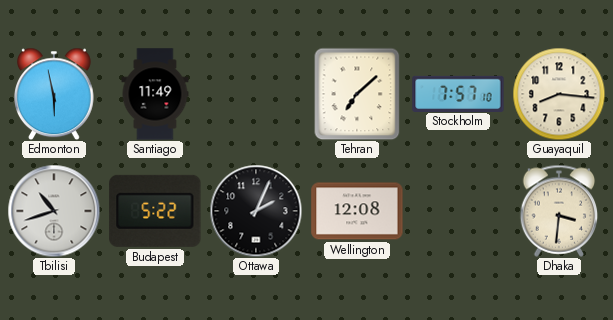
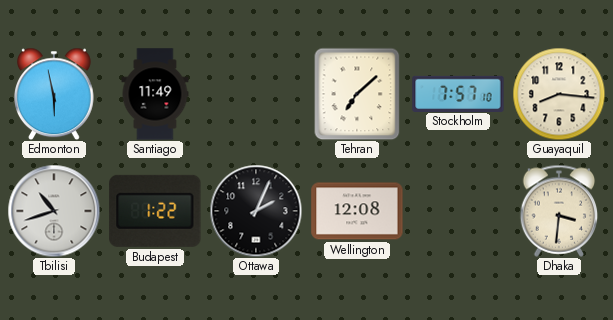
Budapest: 5:22 -> 1:22 (155, 211)
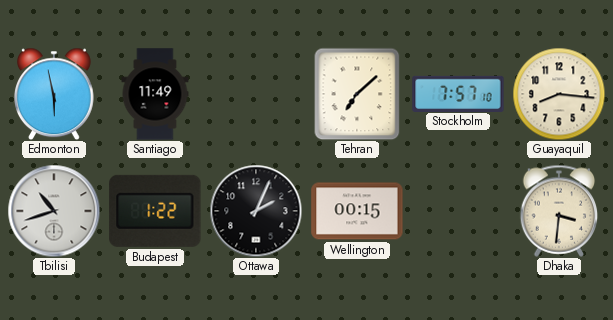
Wellington: 12:08 -> 00:15 (357, 211)
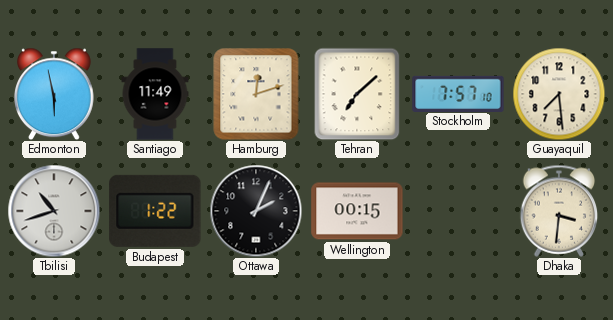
Hamburg: none -> 12:12 (256, 94)
Guayaquil: 8:16 -> 7:29 (559, 94)
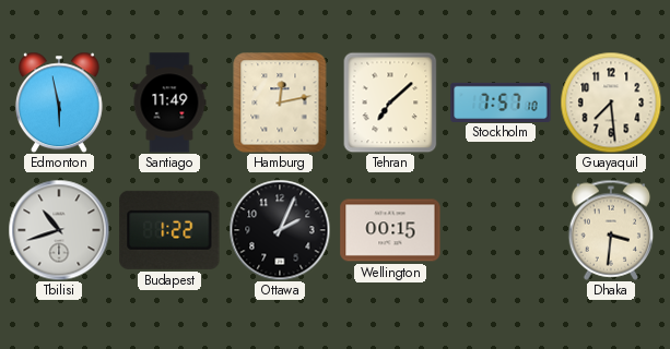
Hamburg: 12:12 -> 12:13 (280, 103)
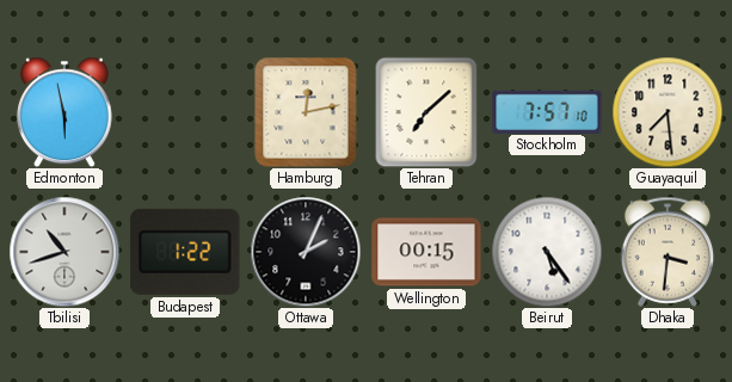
Santiago: 11:49 -> none (169, 103)
Beirut: none -> 5:24 (547, 252)
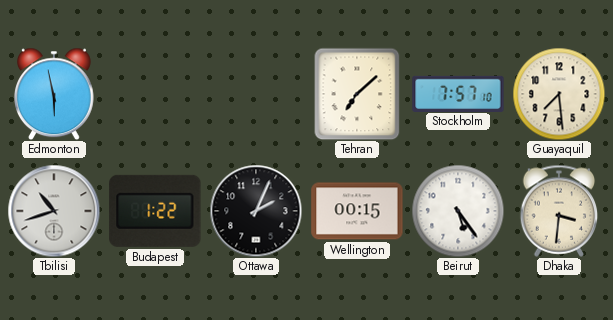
Hamburg: 12:13 -> none (306, 112)
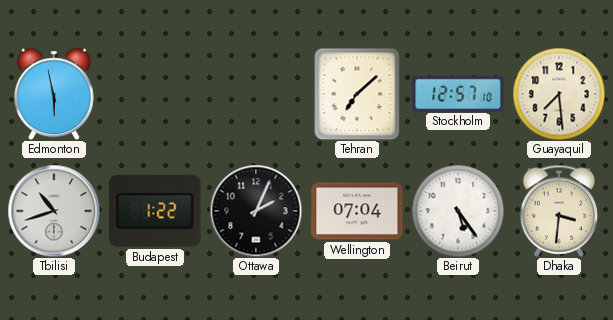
Stockholm: 7:57 -> 12:57 (458, 93)
Wellington: 00:15 -> 07:04 (357, 211)
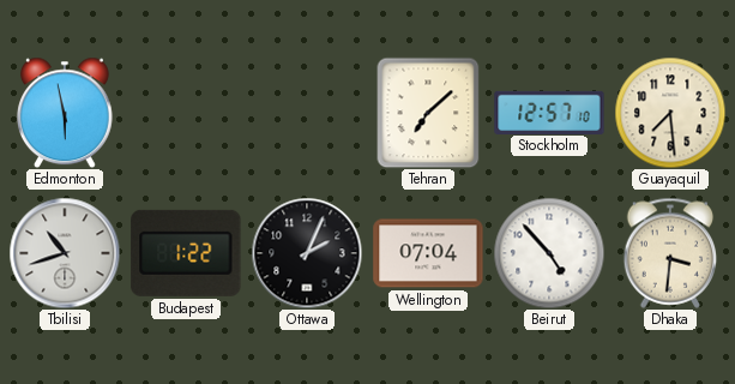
Beirut: 5:24 -> 4:53 (549, 253)
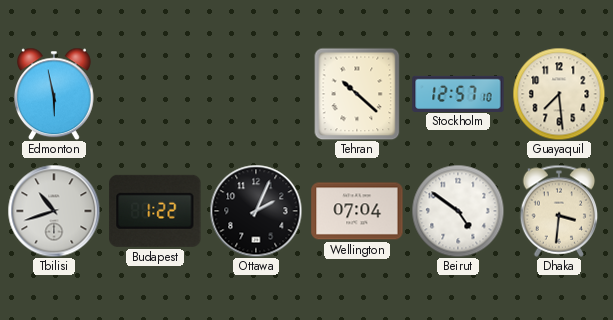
Tehran: 7:08 -> 10:22 (357, 94)
Beirut: 4:53 -> 4:51 (458, 211)
